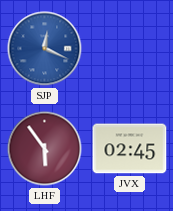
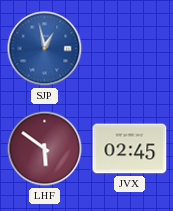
SJP: 12:19 -> 12:58 (45, 49)
LHF: 5:54 -> 5:51 (45, 149)
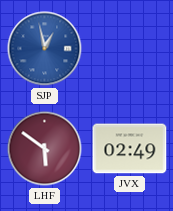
JVX: 02:45 -> 02:49 (130, 149)
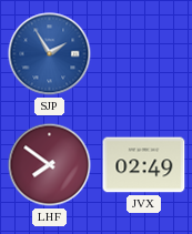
SJP: 12:58 -> 1:55 (50, 54)
LHF: 5:51 -> 7:51 (50, 165)
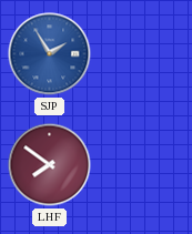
JVX: 02:49 -> none (144, 165)
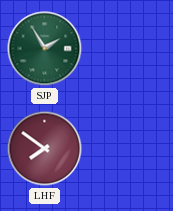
SJP dial: blue -> green (45, 49)
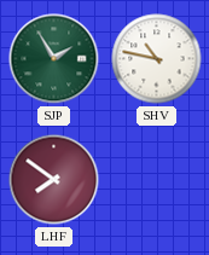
SHV: none -> 10:47 (157, 59)
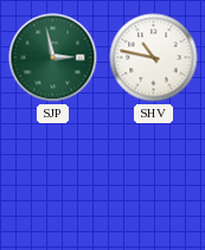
SJP: 1:55 -> 2:58 (53, 58)
LHF: 7:51 -> none (54, 180)
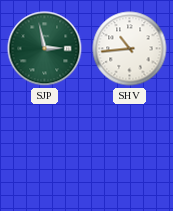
SHV: 10:47 -> 10:44 (130, 49)
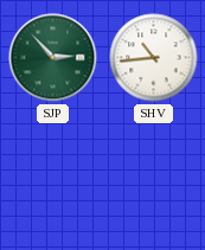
SJP: 2:58 -> 2:53 (53, 58)
